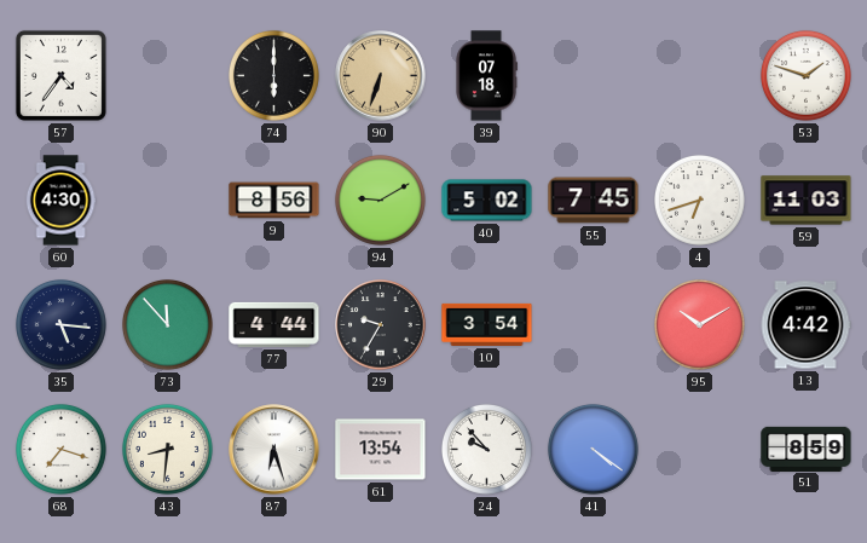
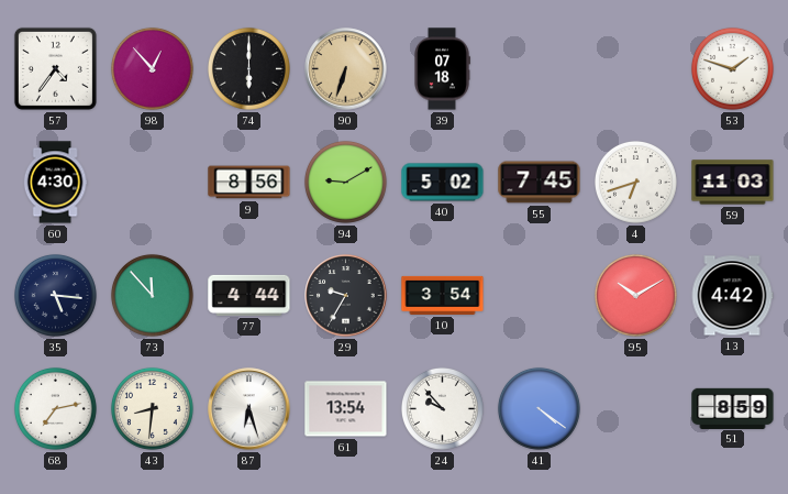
98: none -> 12:53 (152, 68)
68: 7:18 -> 7:13 (55, 408)
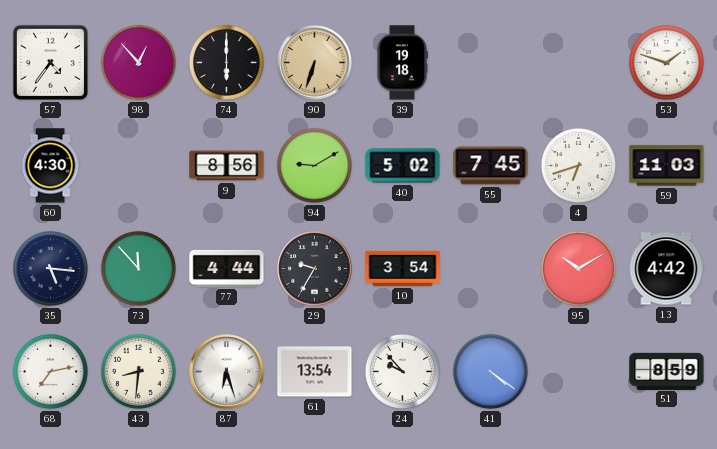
39: 07:18 -> 19:18 (402, 63)
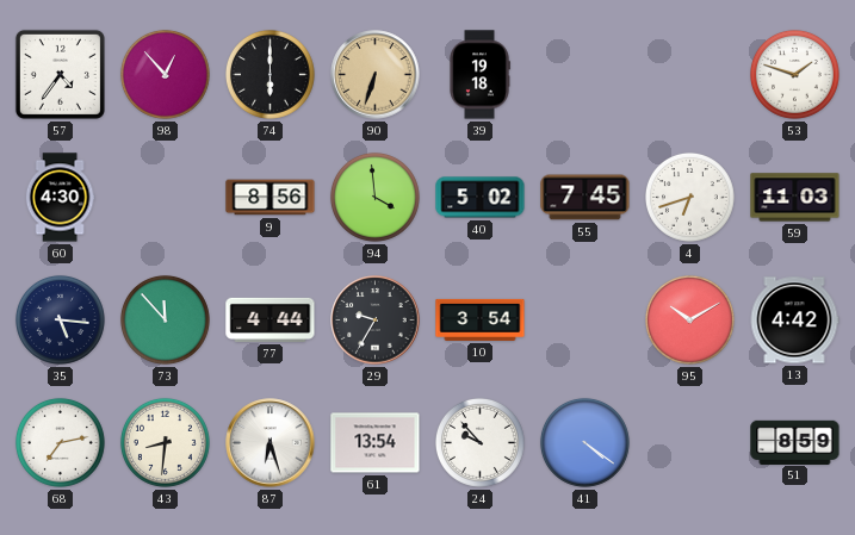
94: 9:10 -> 3:59 (374, 197)
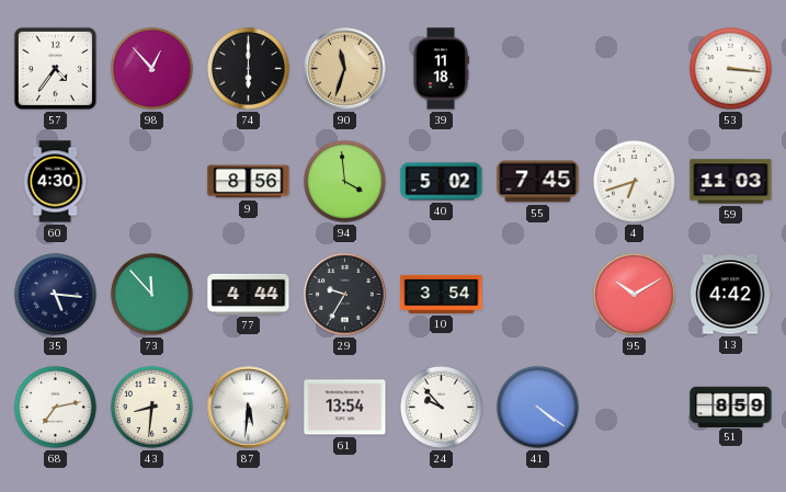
90: 6:33 -> 11:33 (345, 69)
39: 19:18 -> 11:18 (441, 69)
53: 1:48 -> 3:16 (730, 68)
87: 6:27 -> 5:31 (249, 408)
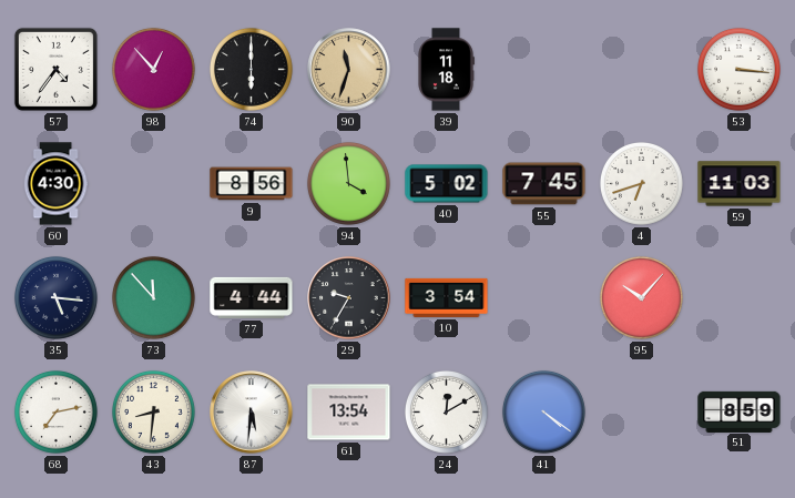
95: 10:10 -> 10:07 (641, 297)
13: 4:42 -> none (730, 295)
24: 9:53 -> 12:10 (446, 411)
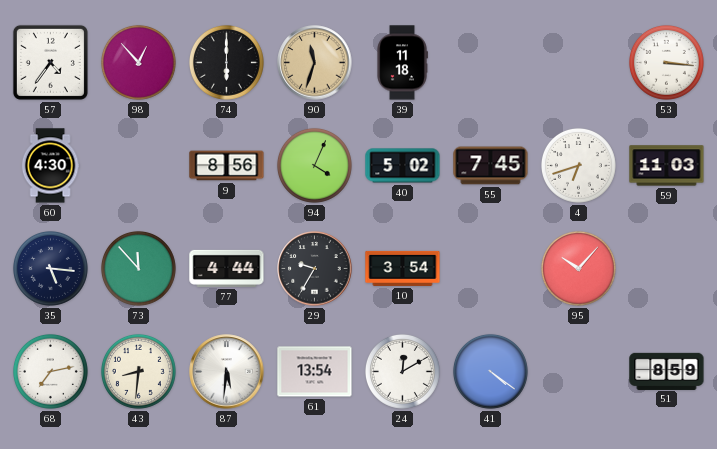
94: 3:59 -> 4:04 (314, 165)
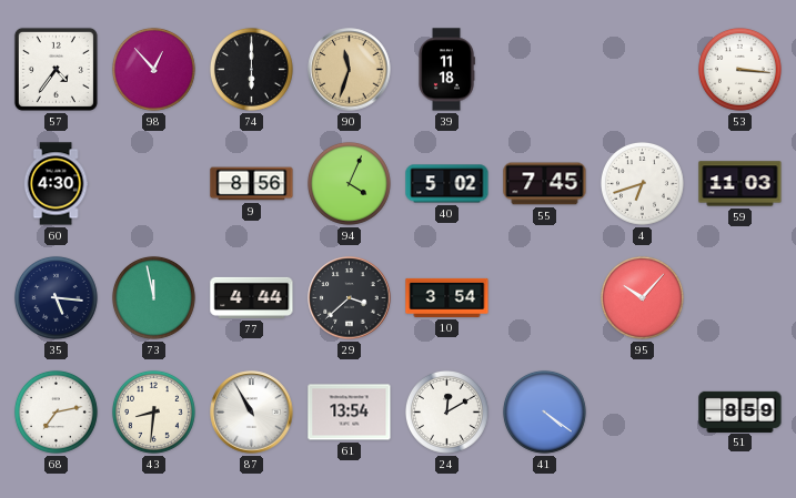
73: 11:53 -> 11:58 (153, 297)
29: 9:35 -> 3:38 (350, 298)
87: 5:31 -> 10:55 (252, 413)
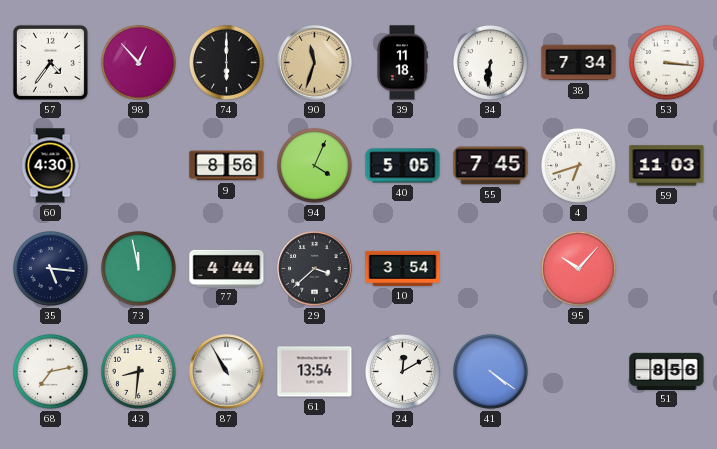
34: none -> 6:31 (490, 62)
38: none -> 7:34 (579, 63)
40: 5:02 -> 5:05 (403, 166)
51: 8:59 -> 8:56 (667, 371)
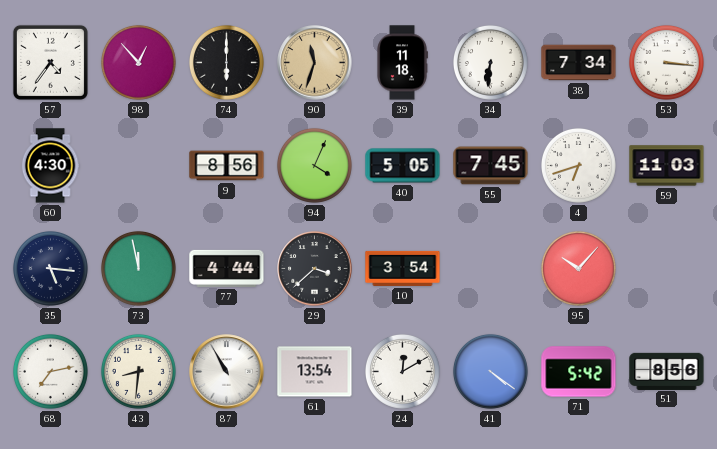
71: none -> 5:42 (579, 372)
